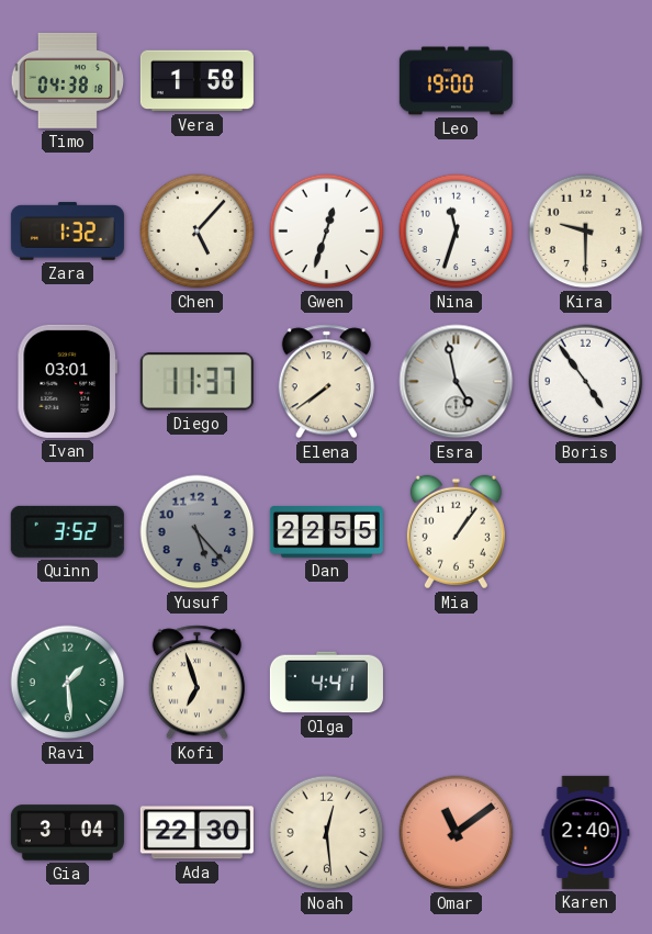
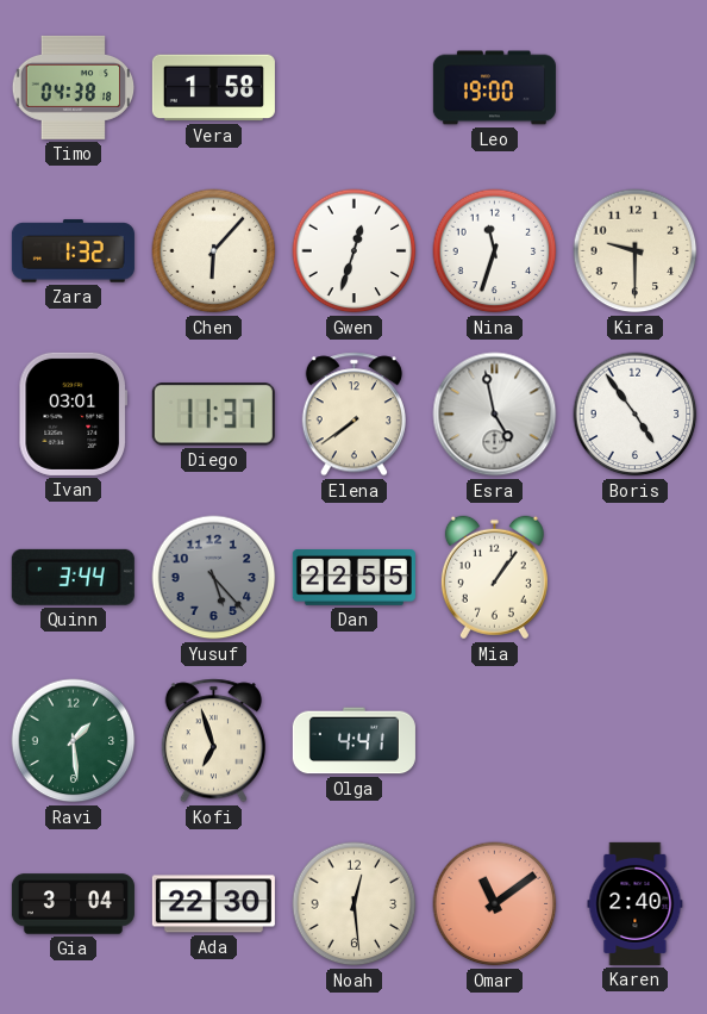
Chen: 5:07 -> 6:07 (214, 251)
Quinn: 3:52 -> 3:44 (73, 577)
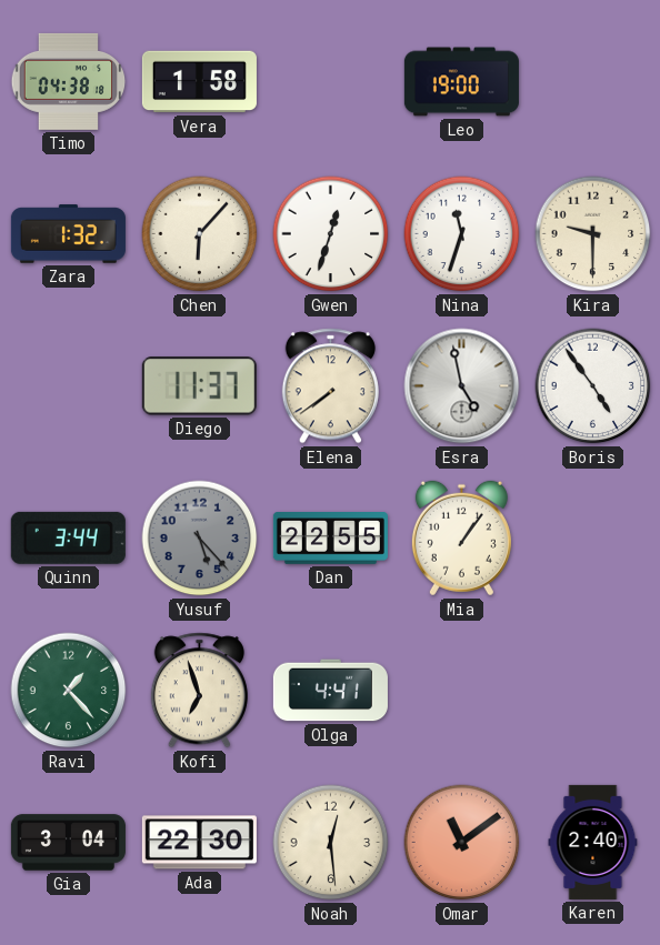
Ivan: 03:01 -> none (73, 413)
Ravi: 1:29 -> 1:23 (69, 691)
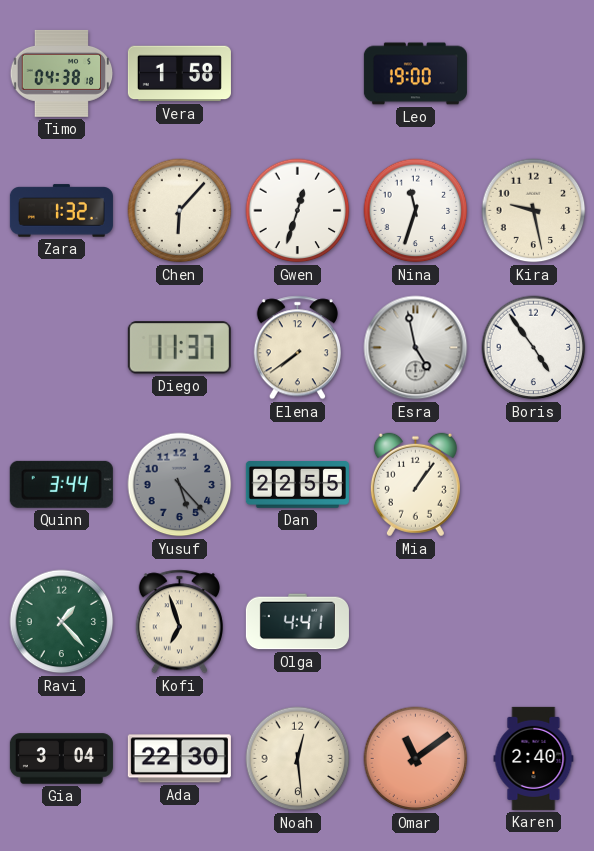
Kira: 9:30 -> 9:28 (534, 211)
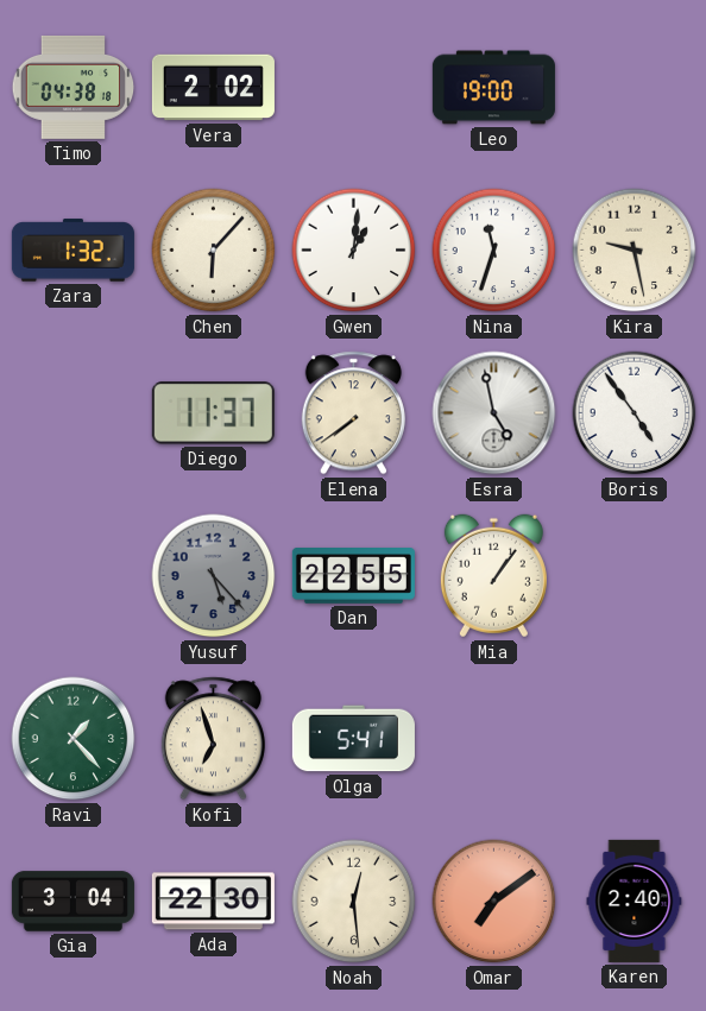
Vera: 1:58 -> 2:02 (213, 88)
Gwen: 12:33 -> 1:01 (354, 251)
Quinn: 3:44 -> none (61, 484)
Olga: 4:41 -> 5:41 (353, 739)
Omar: 11:09 -> 7:09 (494, 902)
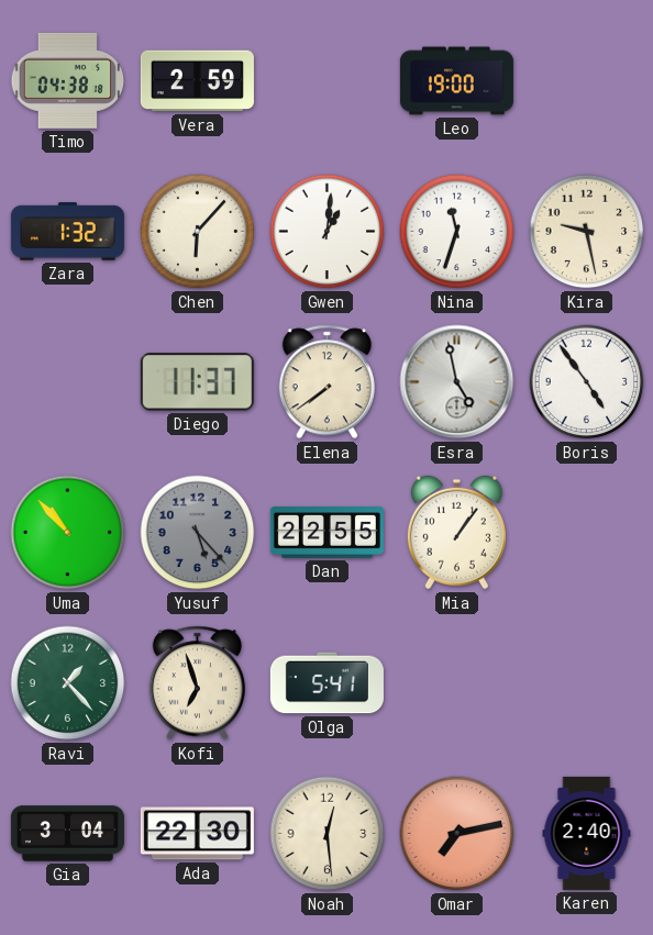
Vera: 2:02 -> 2:59 (197, 81)
Uma: none -> 10:53 (68, 533)
Omar: 7:09 -> 7:13 (457, 834)
